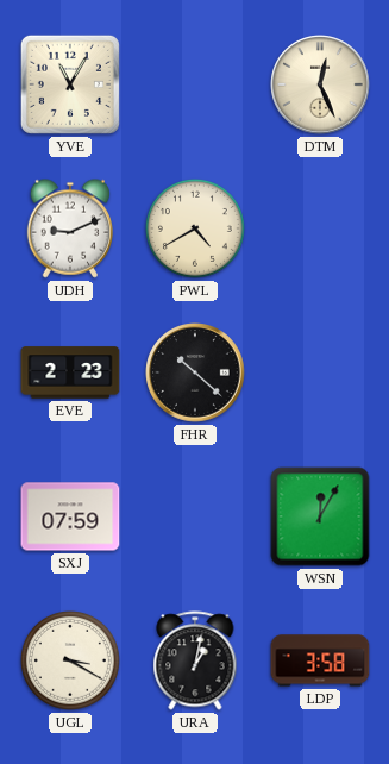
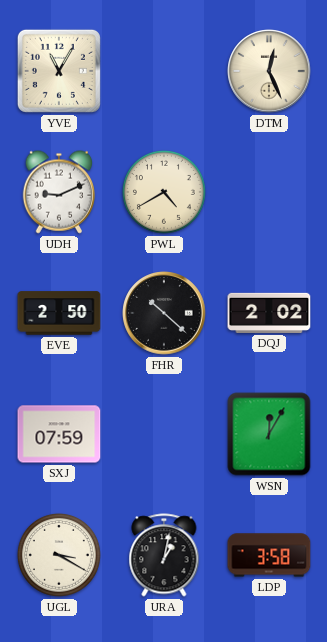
EVE: 2:23 -> 2:50 (59, 313)
DQJ: none -> 2:02 (269, 313)
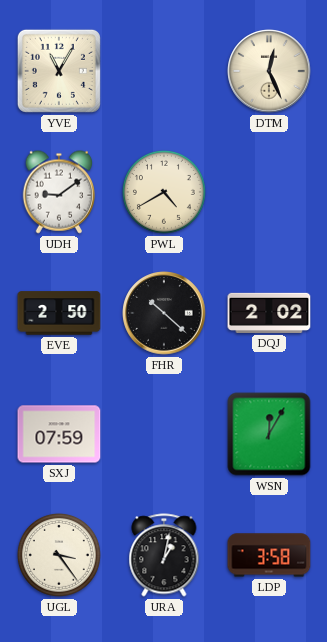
UDH: 9:11 -> 9:09 (58, 192)
UGL: 3:20 -> 3:24 (59, 555)
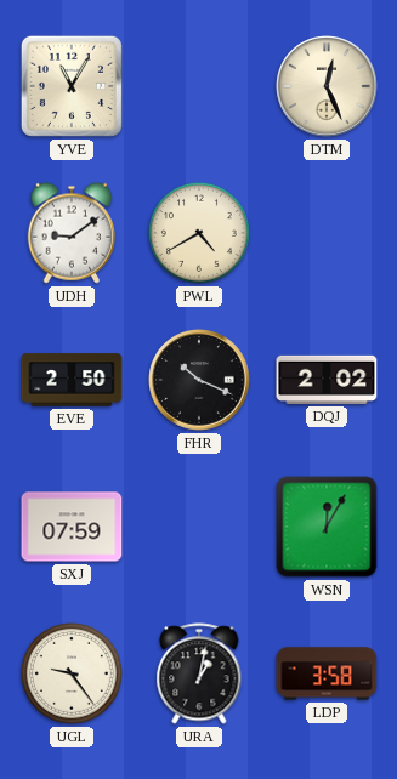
FHR: 10:22 -> 10:19 (199, 380)
UGL: 3:24 -> 9:24 (72, 673)
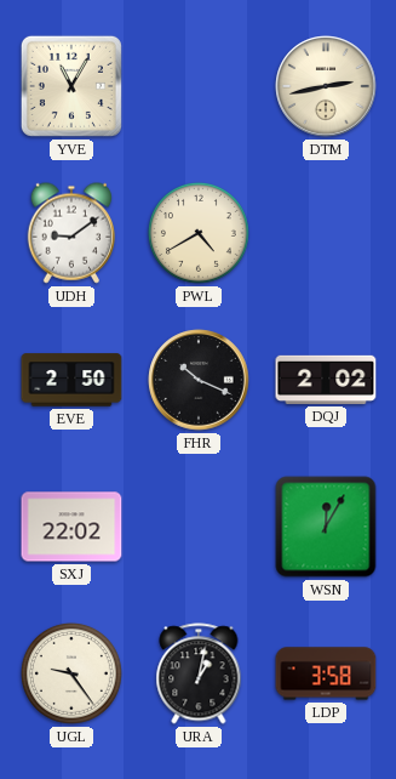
DTM: 12:26 -> 2:43 (326, 86)
SXJ: 07:59 -> 22:02 (71, 527)
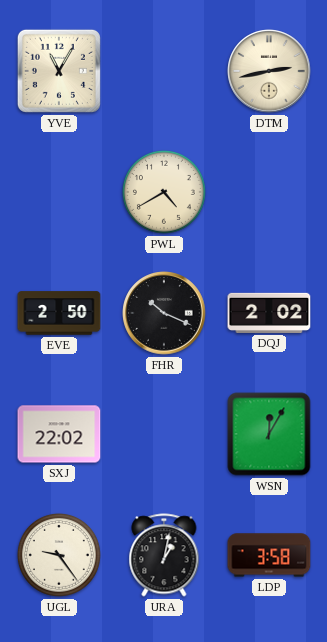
UDH: 9:09 -> none (70, 233)
